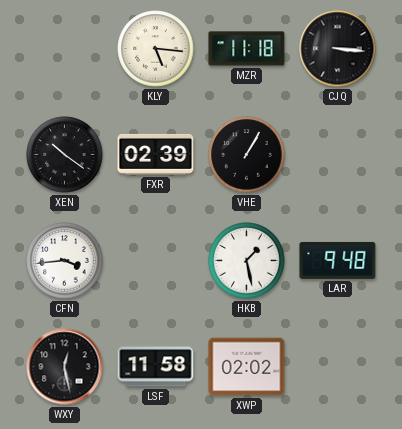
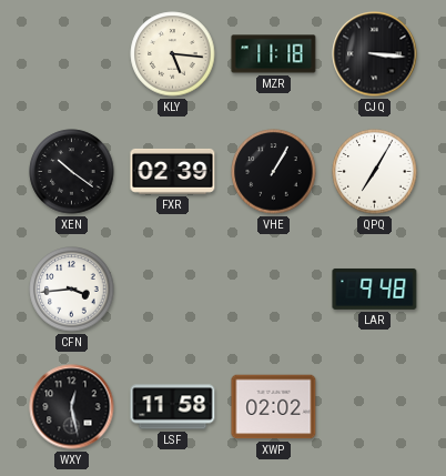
QPQ: none -> 7:05 (375, 172)
HKB: 1:28 -> none (247, 261)
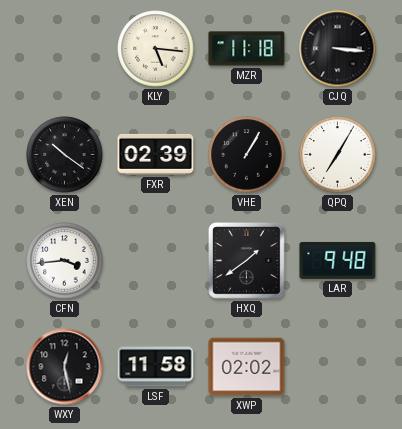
HXQ: none -> 1:39 (247, 261)
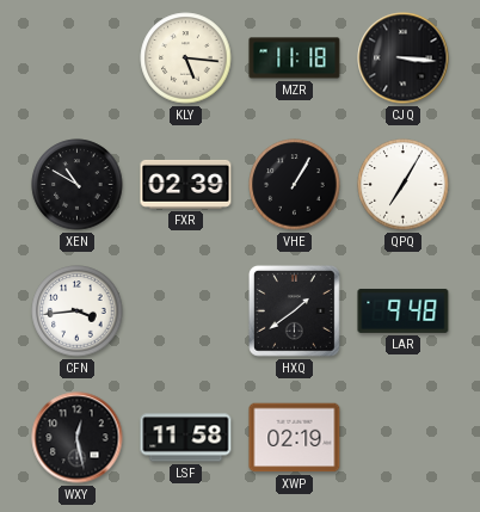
XEN: 10:21 -> 10:50 (78, 185)
XWP: 02:02 -> 02:19 (295, 438)
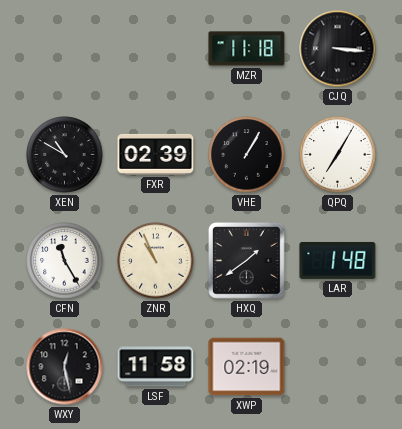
KLY: 5:16 -> none (186, 58)
CFN: 3:44 -> 11:25 (65, 261)
ZNR: none -> 10:56 (156, 261)
LAR: 9:48 -> 1:48 (338, 260)
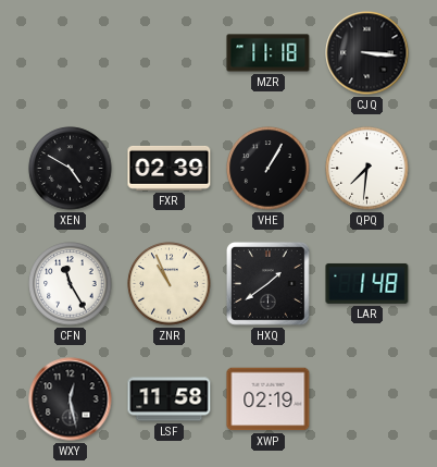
XEN: 10:50 -> 4:50 (71, 169)
QPQ: 7:05 -> 7:31 (367, 169)
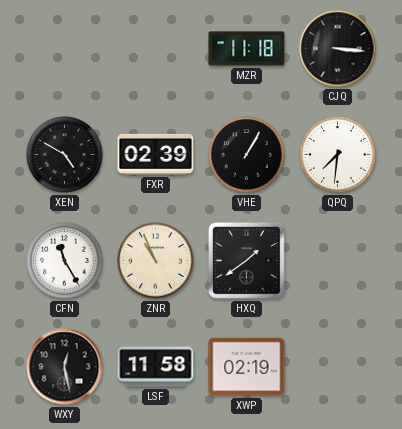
LAR: 1:48 -> none (367, 283)
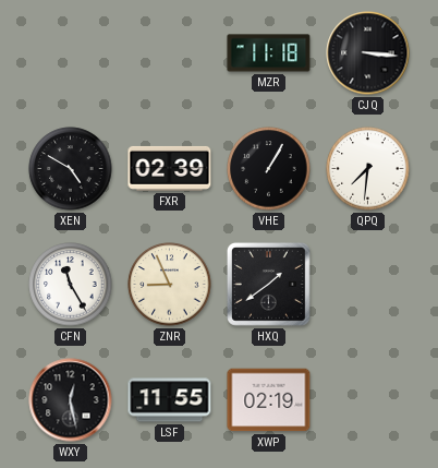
ZNR: 10:56 -> 8:56 (170, 285)
LSF: 11:58 -> 11:55 (170, 400)
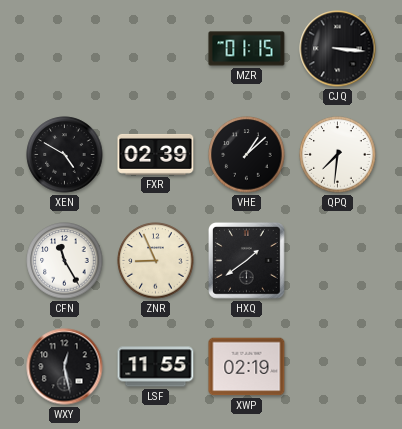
MZR: 11:18 -> 01:15 (247, 49)
VHE: 1:05 -> 1:08 (247, 155)
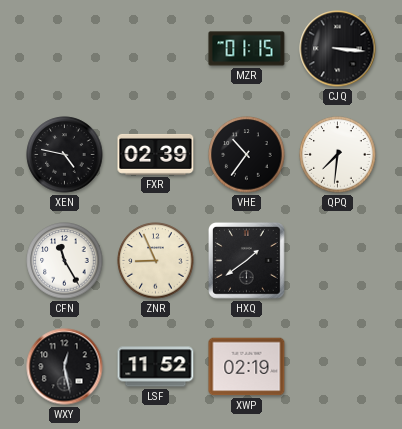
XEN: 4:50 -> 4:47 (65, 155)
VHE: 1:08 -> 10:36 (247, 155)
LSF: 11:55 -> 11:52 (156, 367)
